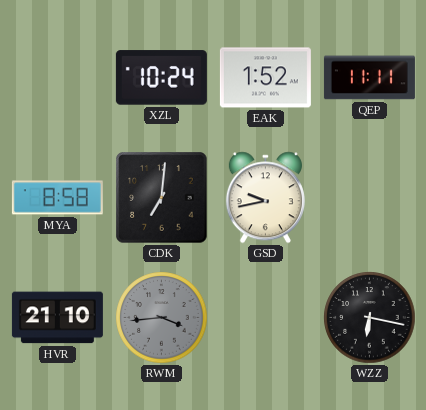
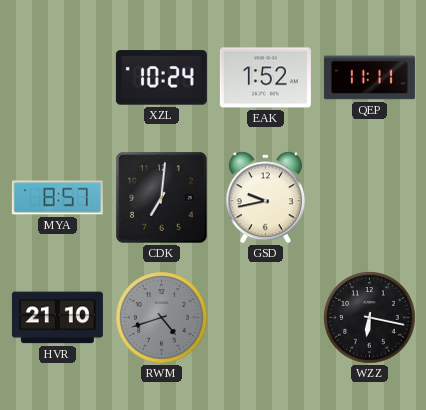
MYA: 8:58 -> 8:57 (57, 198)
RWM: 3:44 -> 4:42 (162, 318)
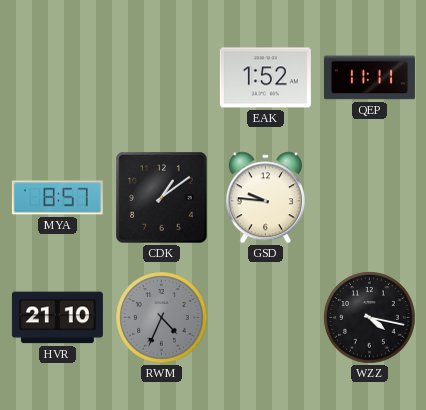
XZL: 10:24 -> none (161, 78)
CDK: 7:01 -> 1:09 (162, 198)
GSD: 9:43 -> 9:46 (265, 198)
RWM: 4:42 -> 4:34 (162, 318)
WZZ: 6:17 -> 4:17 (370, 318)
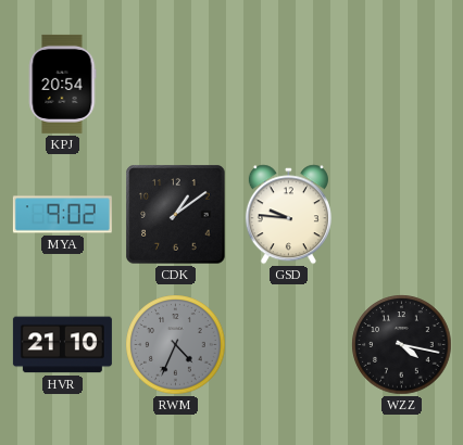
KPJ: none -> 20:54 (62, 84)
EAK: 1:52 -> none (265, 78)
QEP: 11:11 -> none (369, 78)
MYA: 8:57 -> 9:02 (62, 215)
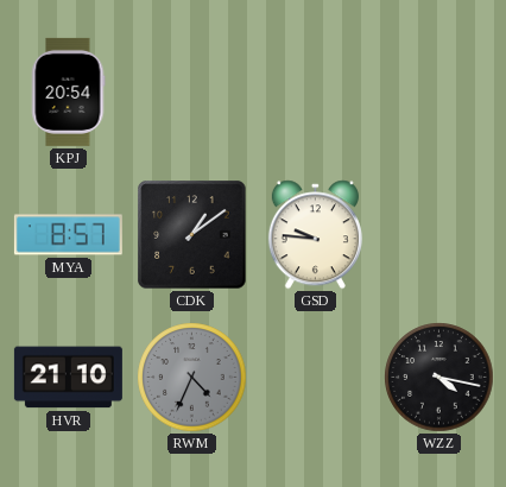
MYA: 9:02 -> 8:57 (68, 235)
